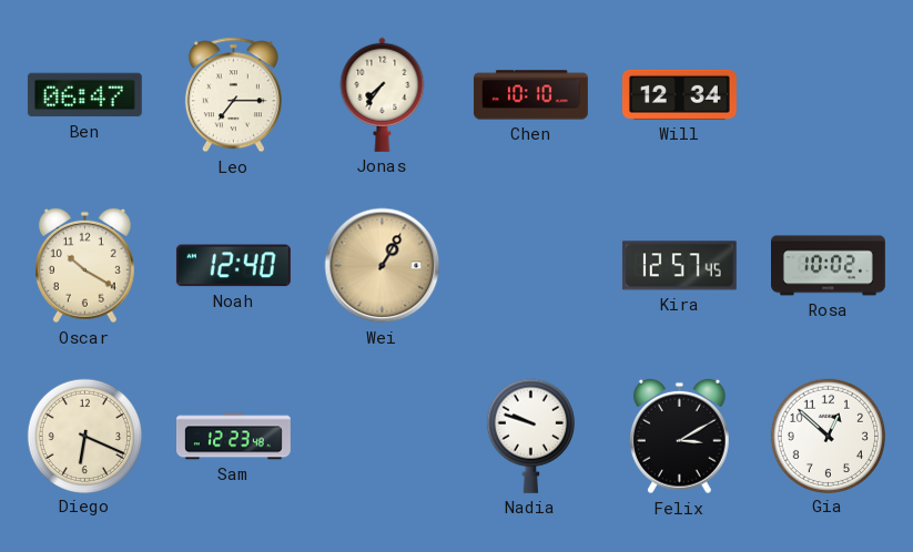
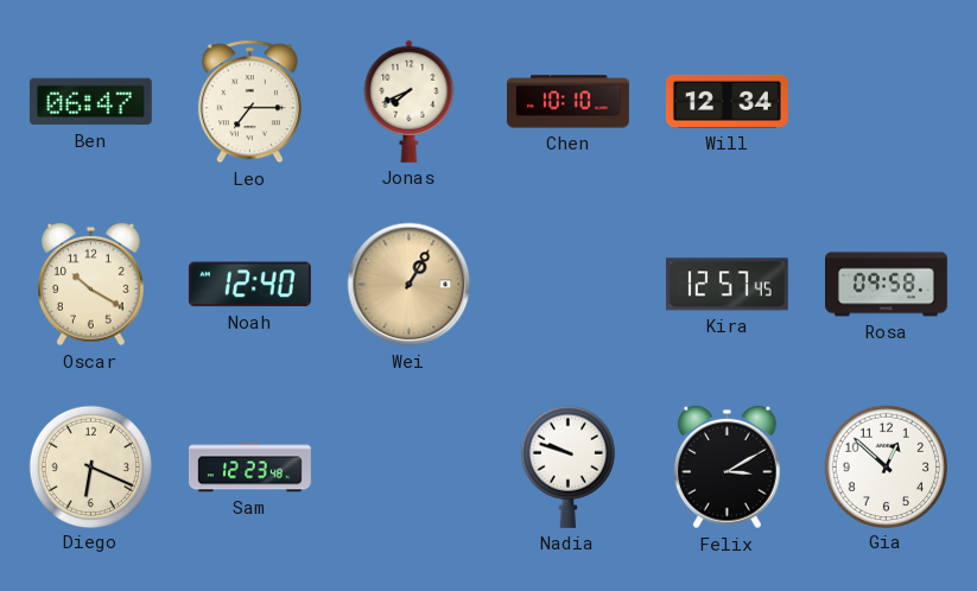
Jonas: 7:36 -> 7:41 (410, 101)
Rosa: 10:02 -> 09:58 (887, 285)
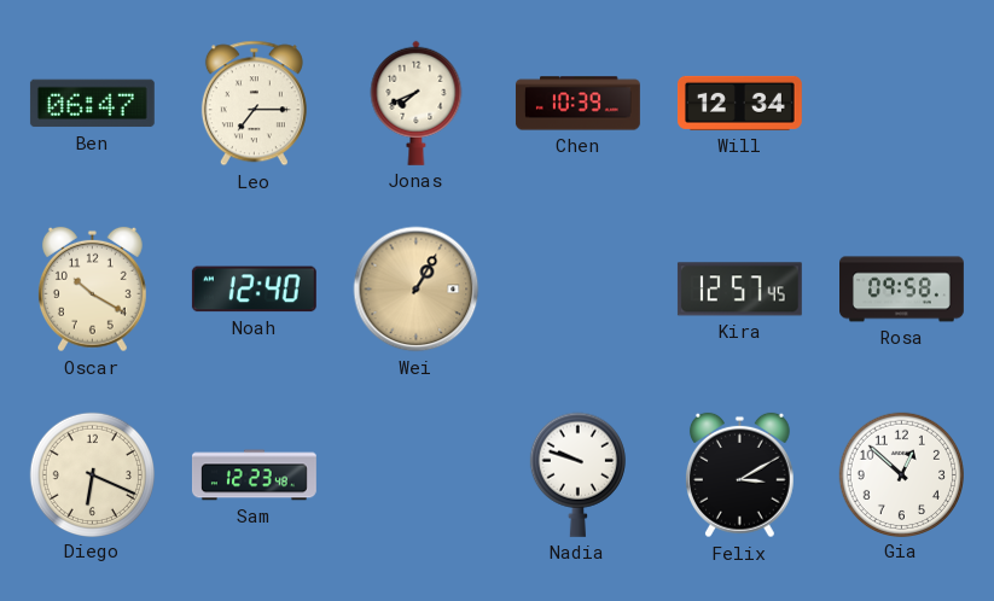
Chen: 10:10 -> 10:39 (579, 104)
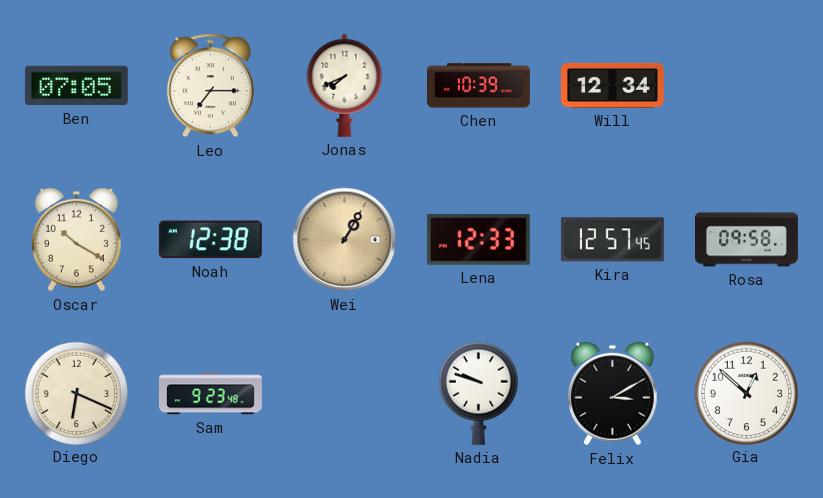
Ben: 06:47 -> 07:05 (76, 86)
Noah: 12:40 -> 12:38 (210, 240)
Lena: none -> 12:33 (478, 240)
Sam: 12:23 -> 9:23 (211, 394)
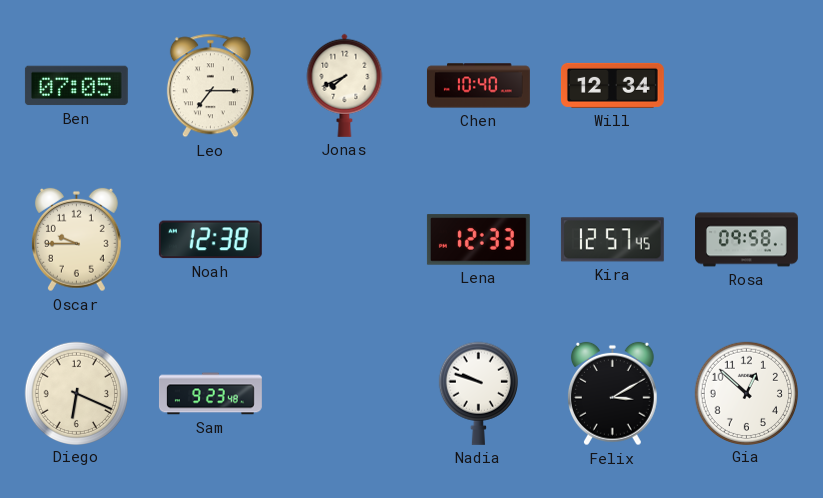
Chen: 10:39 -> 10:40 (479, 86)
Oscar: 10:20 -> 9:45 (76, 240)
Wei: 1:05 -> none (345, 240)
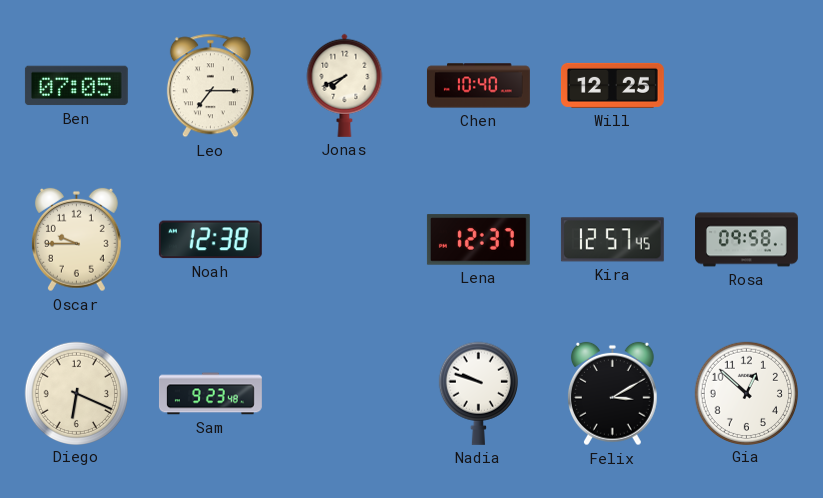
Will: 12:34 -> 12:25 (612, 85)
Lena: 12:33 -> 12:37 (478, 240)
